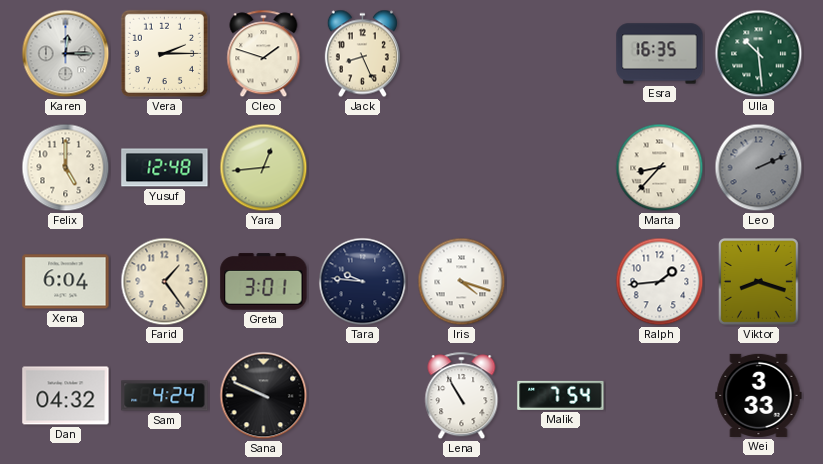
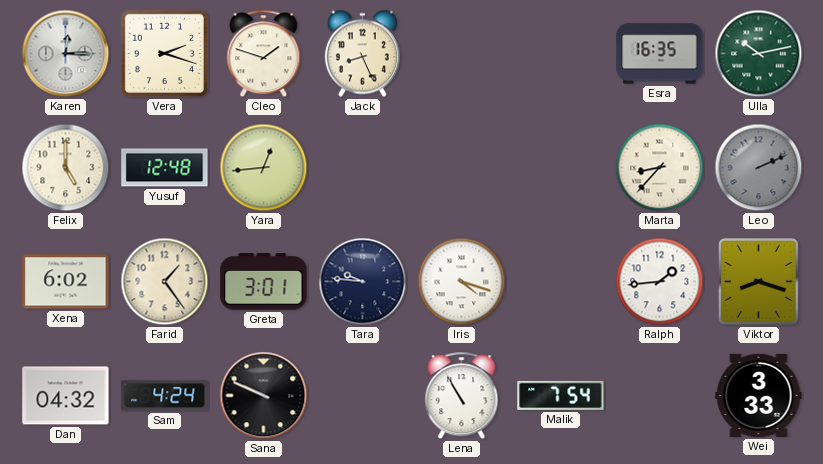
Vera: 2:15 -> 2:18 (164, 53)
Ulla: 10:29 -> 10:13 (759, 54)
Xena: 6:04 -> 6:02 (66, 282)
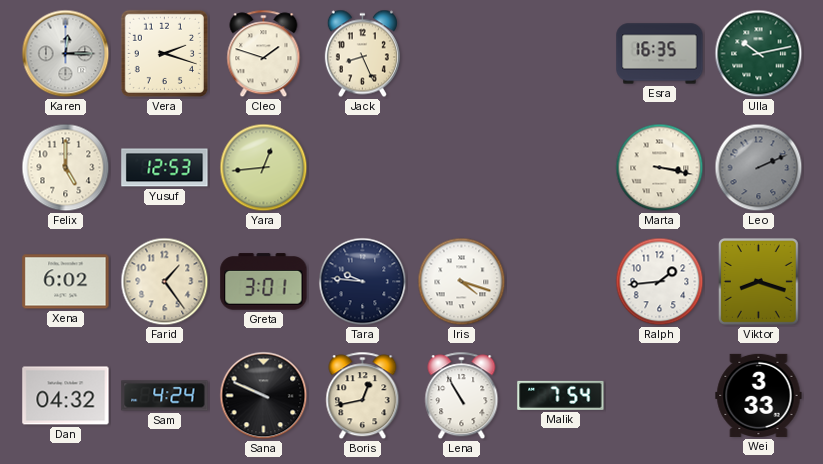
Yusuf: 12:48 -> 12:53 (165, 168)
Marta: 8:37 -> 3:17 (660, 168)
Boris: none -> 12:43 (363, 396)
